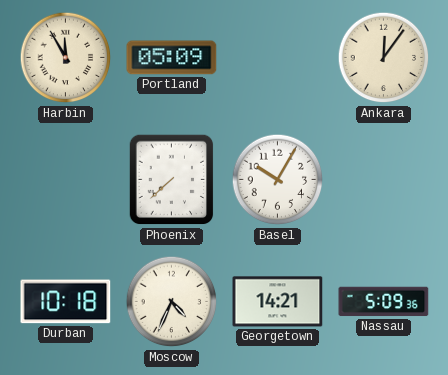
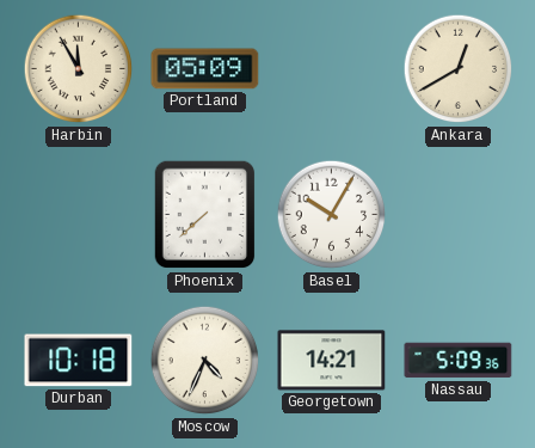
Ankara: 12:06 -> 12:40 (459, 69)
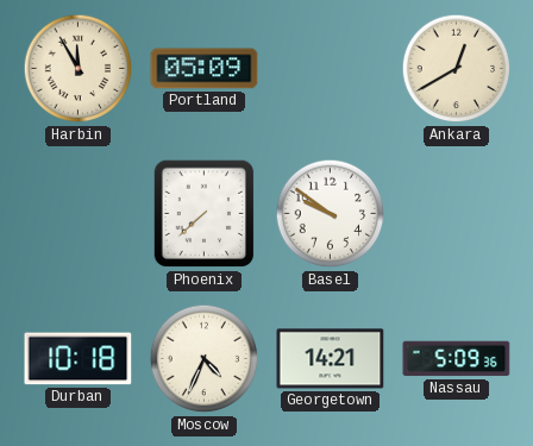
Basel: 10:05 -> 9:51 (331, 214)
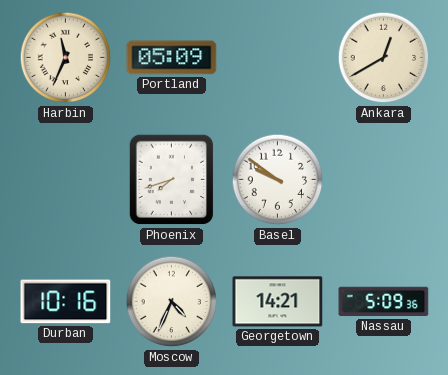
Harbin: 11:55 -> 11:34 (66, 58)
Phoenix: 7:38 -> 7:42 (172, 180)
Durban: 10:18 -> 10:16 (66, 302)
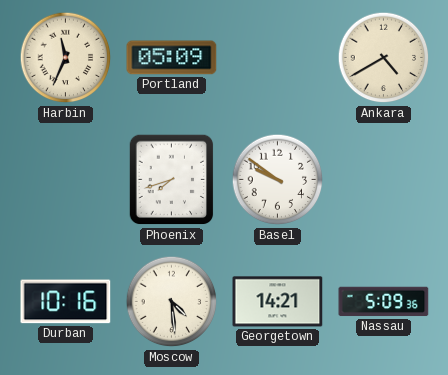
Ankara: 12:40 -> 4:40 (384, 58)
Moscow: 4:34 -> 4:29 (172, 302)
